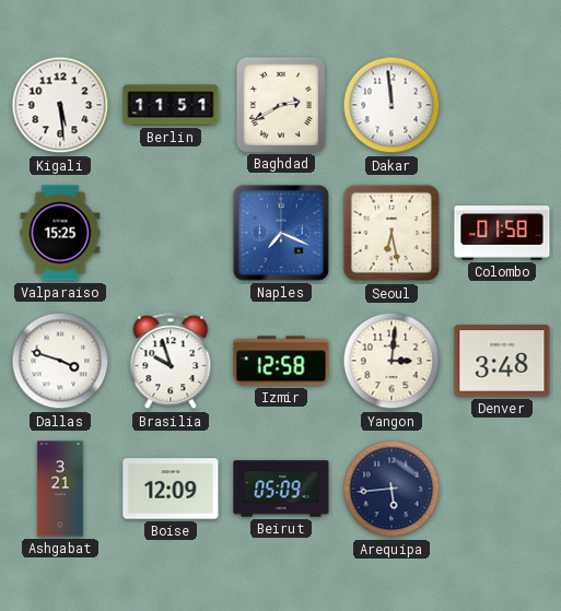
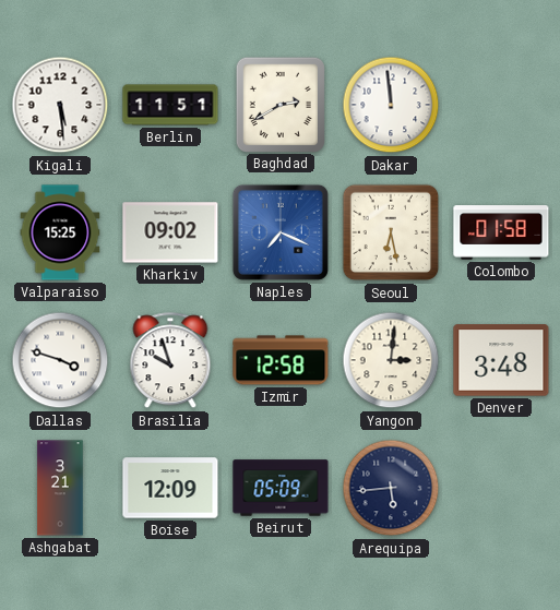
Kharkiv: none -> 09:02 (170, 232)
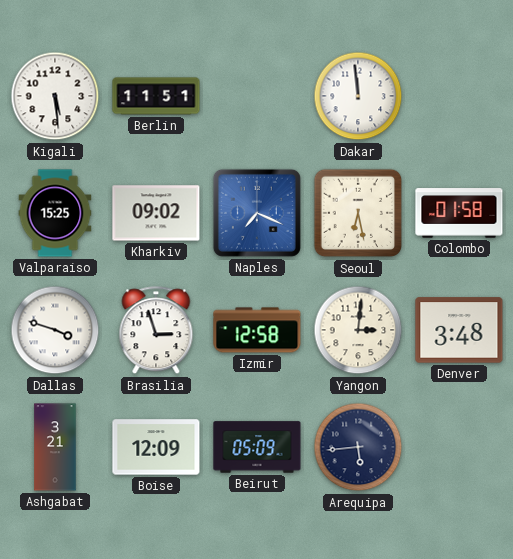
Baghdad: 2:40 -> none (281, 104)
Brasilia: 9:57 -> 2:57 (156, 331)
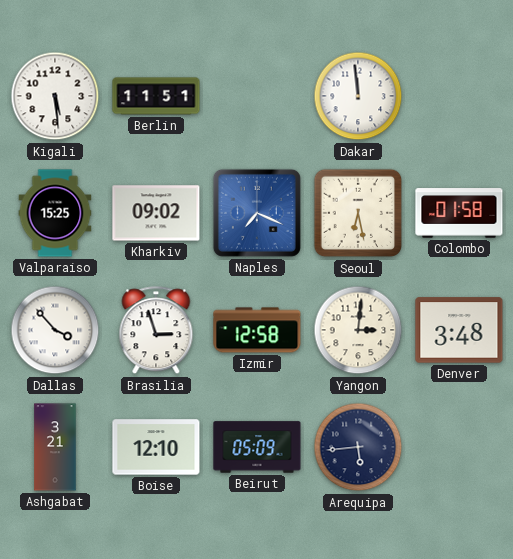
Dallas: 3:48 -> 3:53 (55, 330)
Boise: 12:09 -> 12:10 (156, 447)
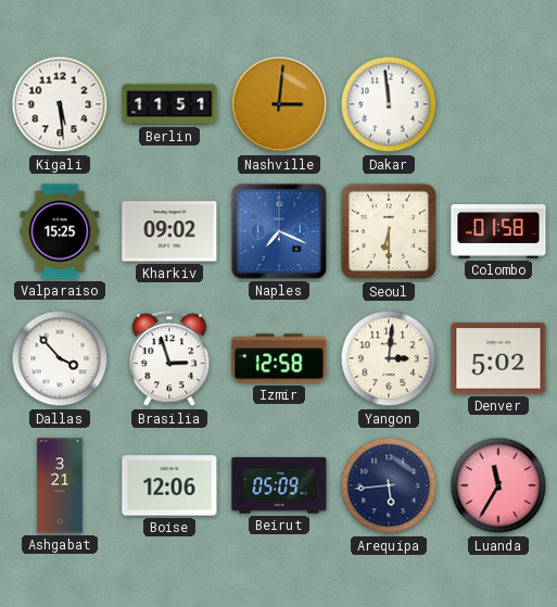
Nashville: none -> 3:01 (279, 104)
Seoul: 6:28 -> 6:30 (389, 231)
Denver: 3:48 -> 5:02 (498, 358)
Boise: 12:10 -> 12:06 (169, 485)
Luanda: none -> 11:35 (498, 485)
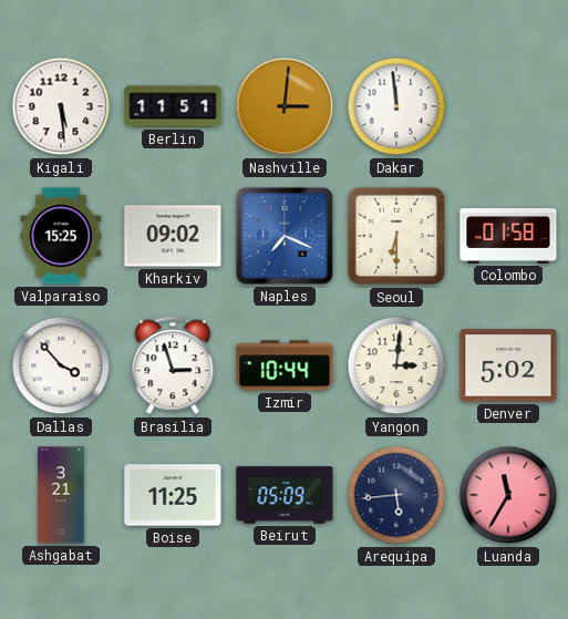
Izmir: 12:58 -> 10:44 (285, 365)
Boise: 12:06 -> 11:25 (173, 495)
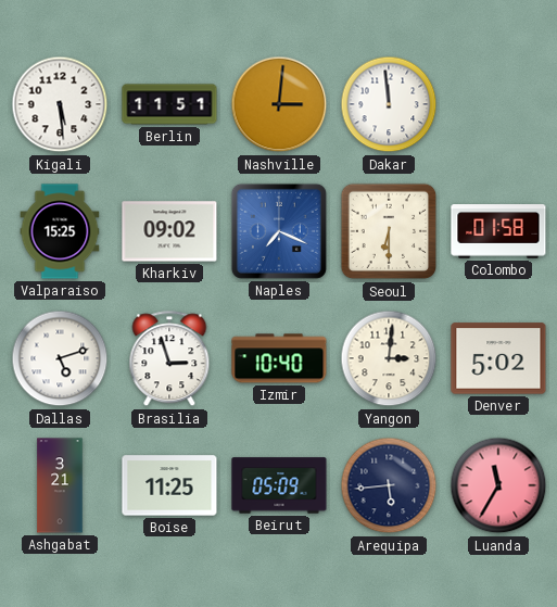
Dallas: 3:53 -> 5:12 (60, 358)
Izmir: 10:44 -> 10:40 (279, 358)
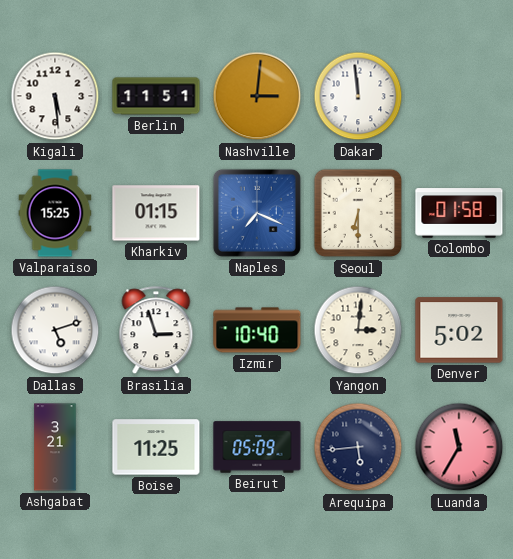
Kharkiv: 09:02 -> 01:15 (156, 213)
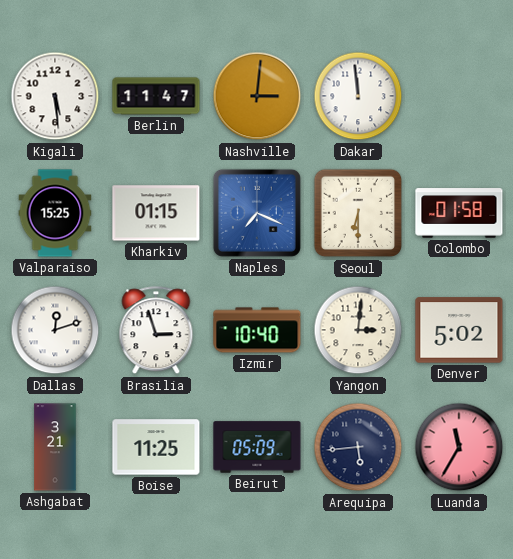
Berlin: 11:51 -> 11:47 (156, 96)
Dallas: 5:12 -> 12:12 (55, 330)
